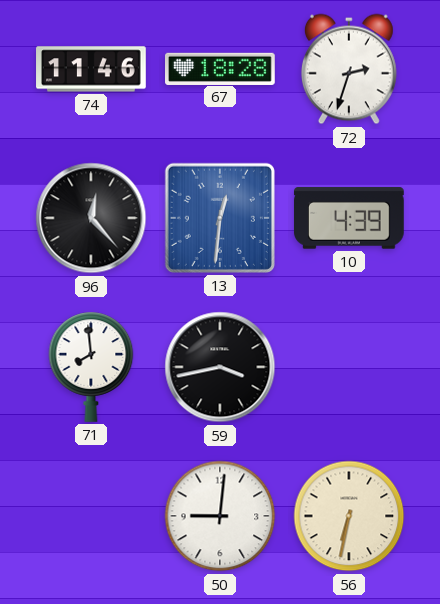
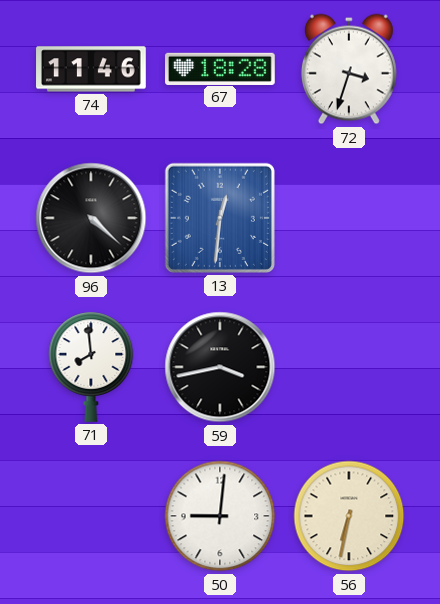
72: 2:33 -> 3:33 (349, 69)
96: 12:23 -> 4:22 (91, 218)
10: 4:39 -> none (349, 218)
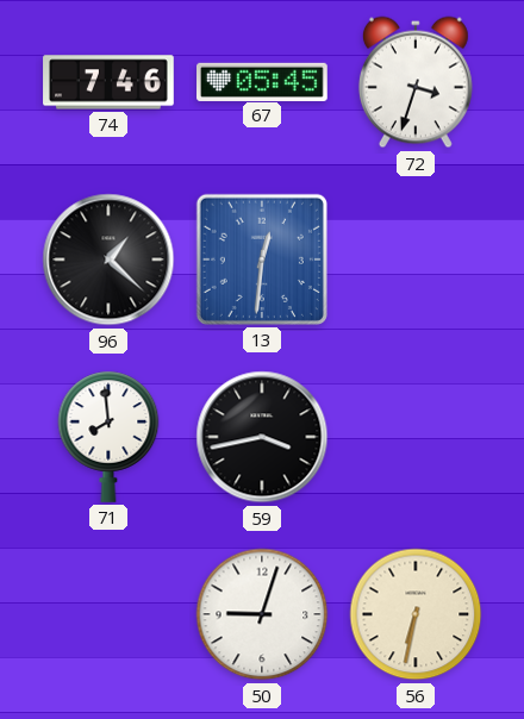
74: 11:46 -> 7:46 (108, 82)
67: 18:28 -> 05:45 (263, 81)
96: 4:22 -> 1:22 (108, 260)
50: 9:01 -> 9:03 (262, 614)
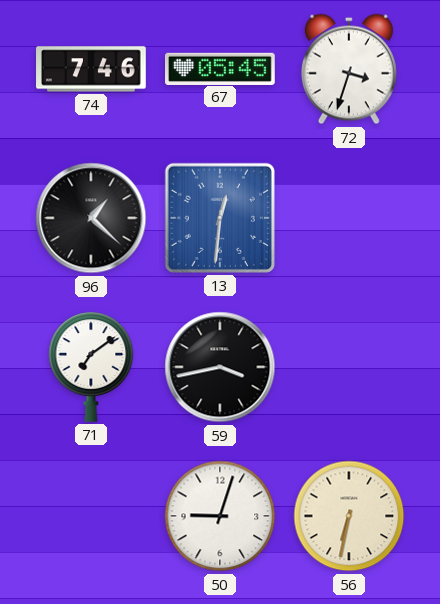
71: 7:59 -> 7:09 (91, 367)
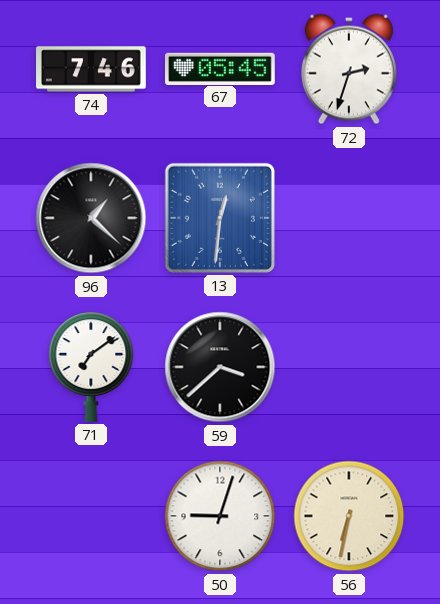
72: 3:33 -> 2:33 (349, 69)
59: 3:43 -> 3:38 (220, 367)
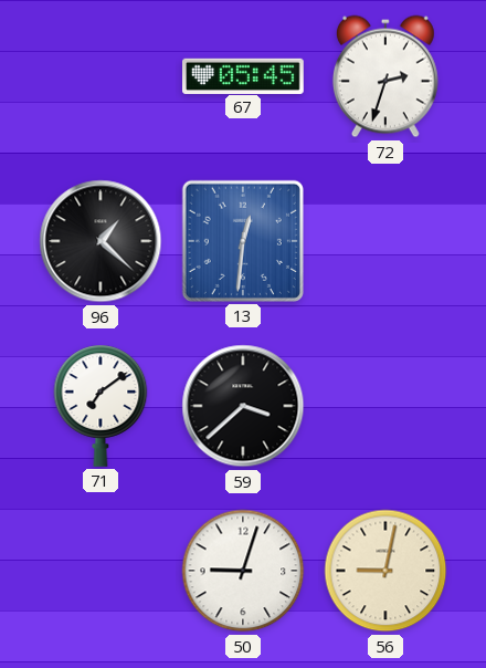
74: 7:46 -> none (91, 69)
56: 6:32 -> 9:02 (385, 571)
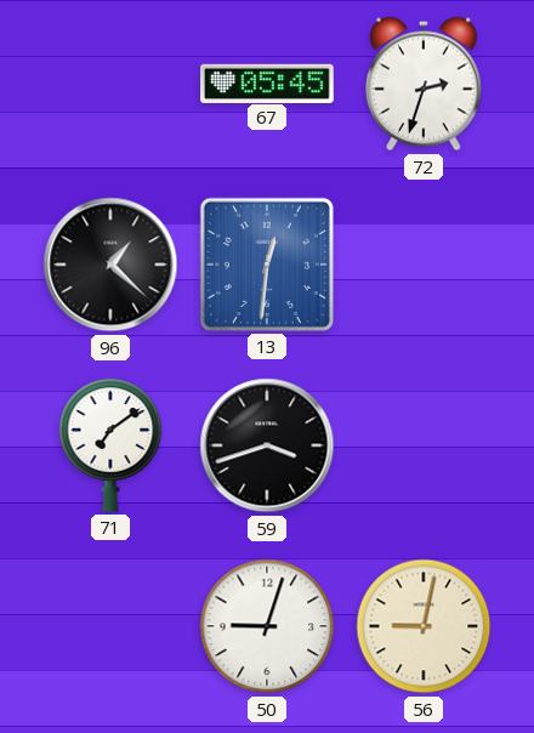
59: 3:38 -> 3:42 (267, 445)
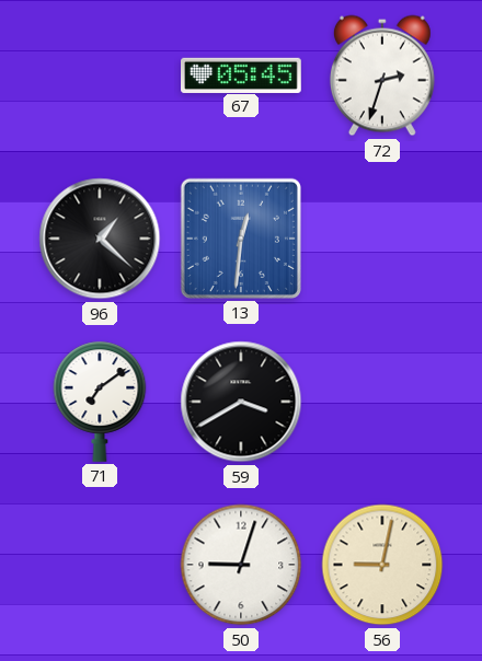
59: 3:42 -> 3:40 (241, 402)
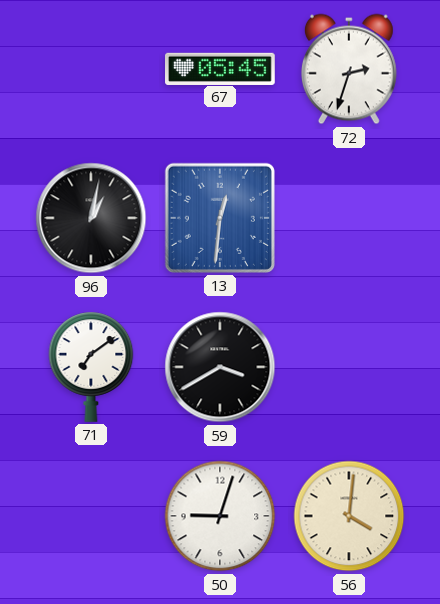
96: 1:22 -> 1:02 (91, 218)
56: 9:02 -> 4:01 (349, 516)
